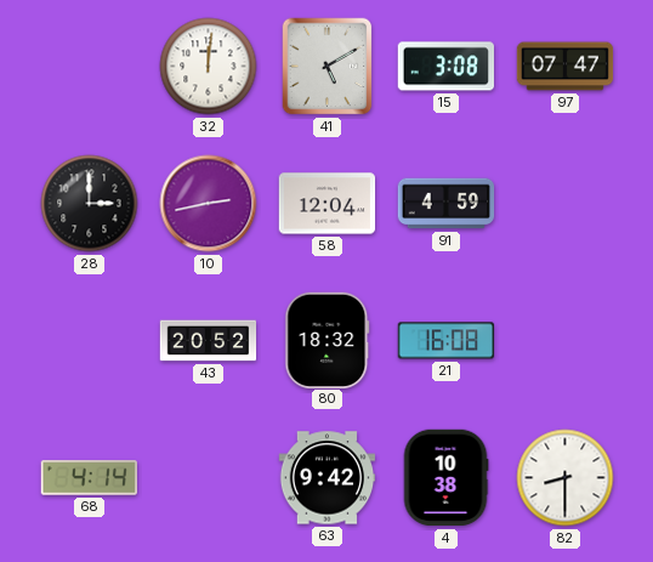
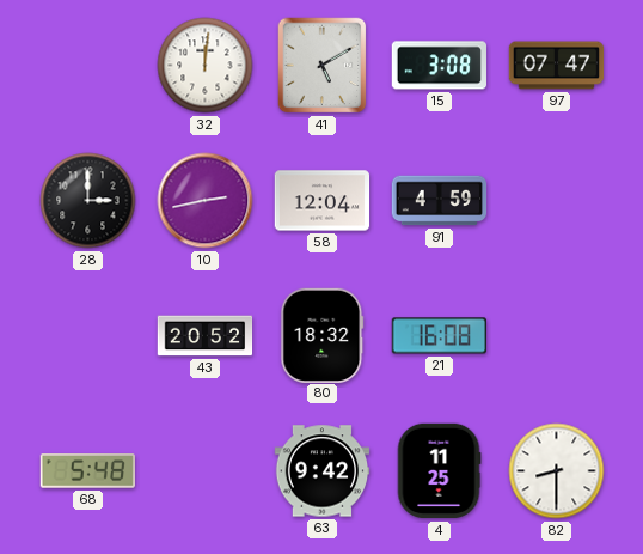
68: 4:14 -> 5:48 (87, 471)
4: 10:38 -> 11:25 (439, 471)
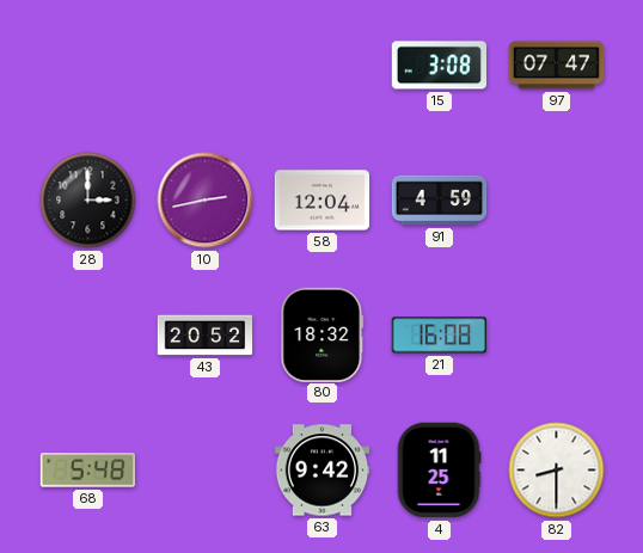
32: 12:01 -> none (206, 66)
41: 5:10 -> none (323, 66)
